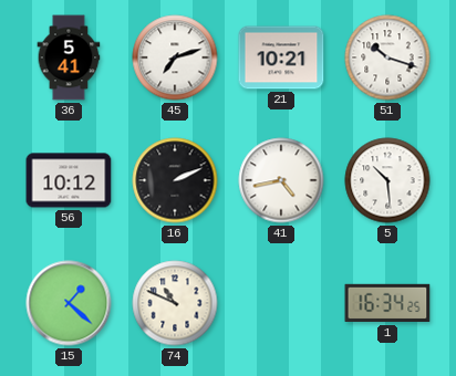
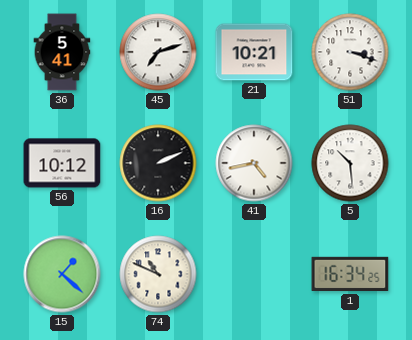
51: 10:18 -> 3:18 (350, 52)
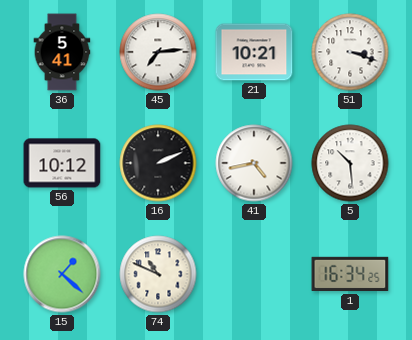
45: 7:12 -> 7:14 (158, 52)
